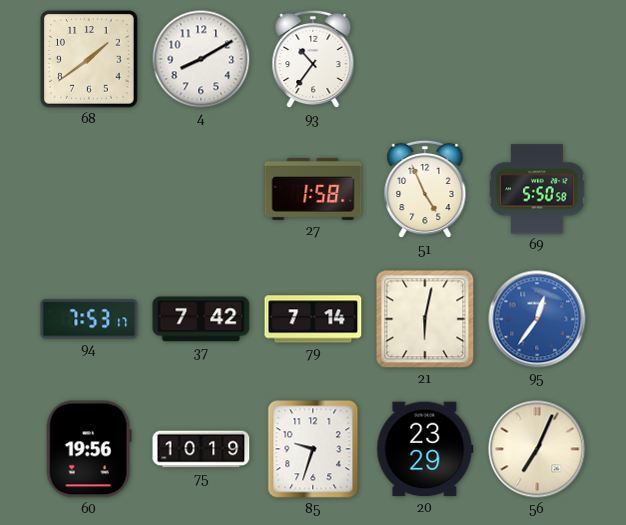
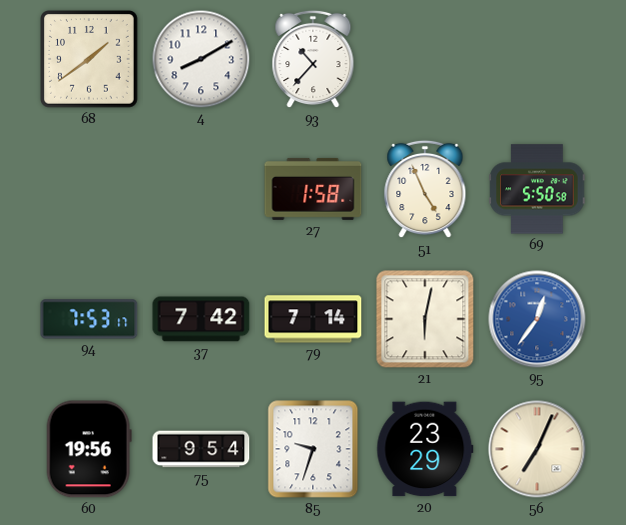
93: 10:36 -> 10:37 (313, 59)
75: 10:19 -> 9:54 (201, 449)
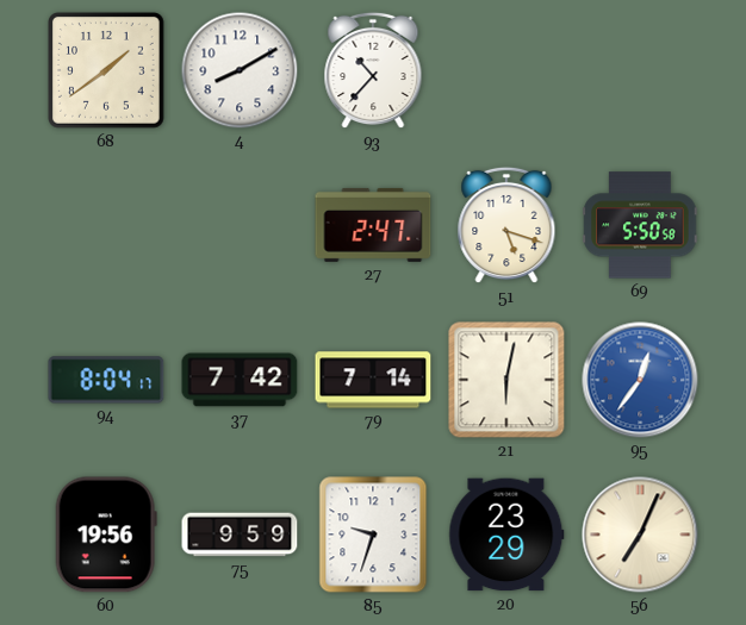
27: 1:58 -> 2:47 (373, 225)
51: 4:56 -> 5:18 (506, 225)
94: 7:53 -> 8:04 (106, 380)
75: 9:54 -> 9:59 (240, 535)
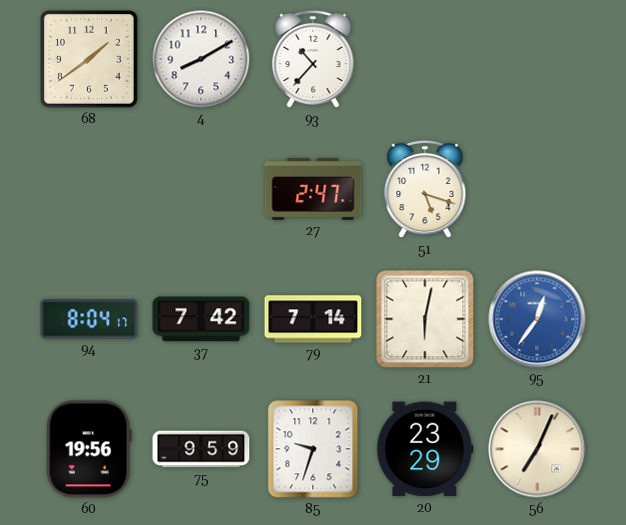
69: 5:50 -> none (640, 225)
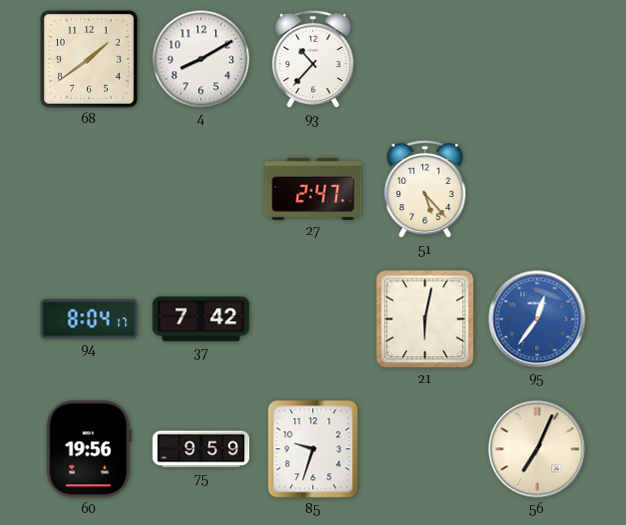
51: 5:18 -> 5:23 (425, 189)
79: 7:14 -> none (313, 319)
20: 23:29 -> none (425, 449)
